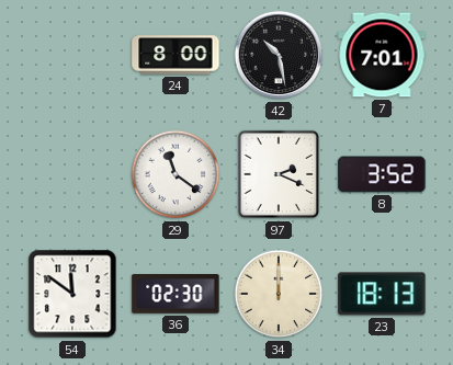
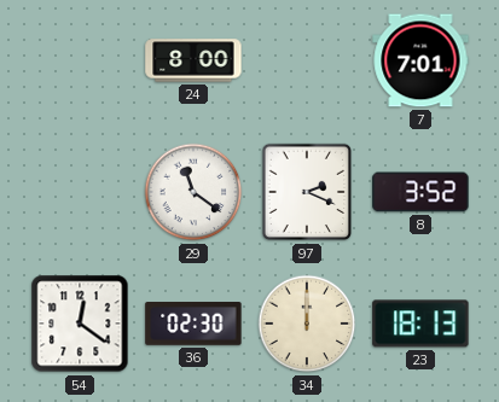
42: 10:28 -> none (279, 55)
54: 11:51 -> 12:21 (80, 324)
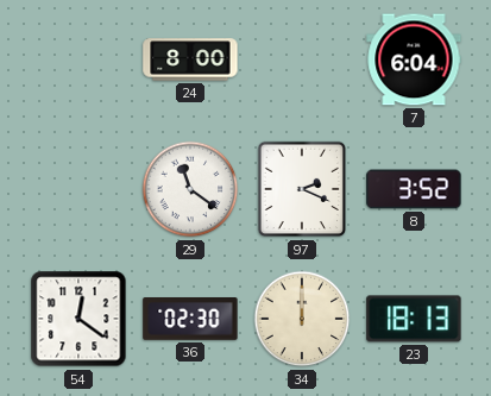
7: 7:01 -> 6:04 (414, 59)
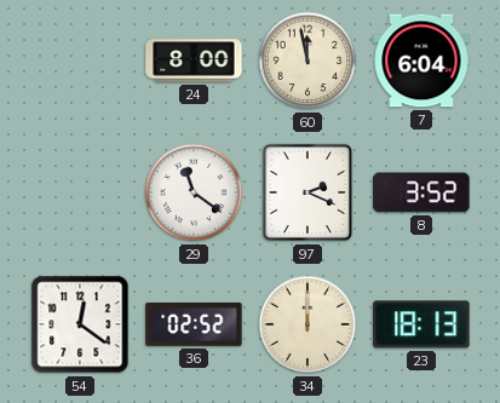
60: none -> 11:58 (308, 61)
36: 02:30 -> 02:52 (194, 326)
